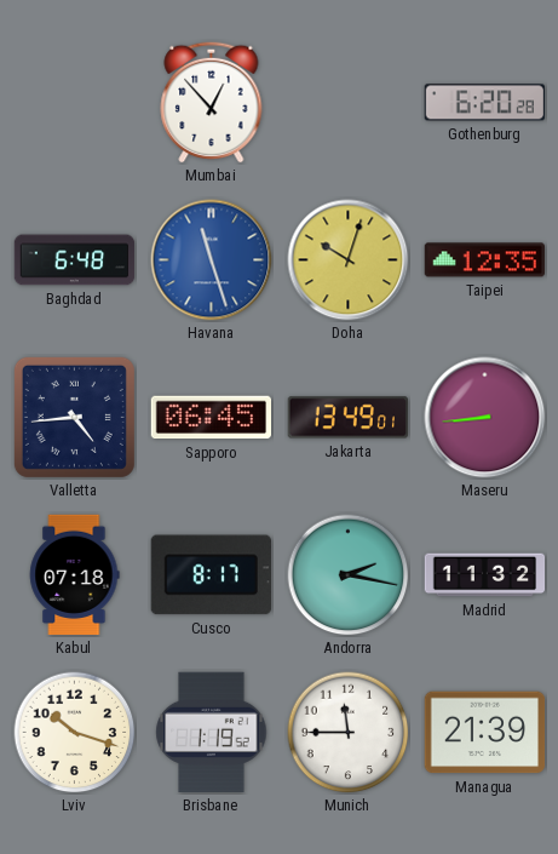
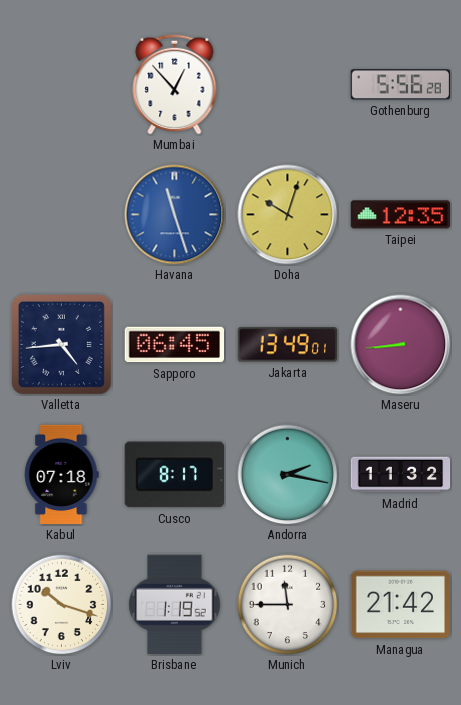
Gothenburg: 6:20 -> 5:56 (400, 85)
Baghdad: 6:48 -> none (75, 260)
Managua: 21:39 -> 21:42 (401, 605)
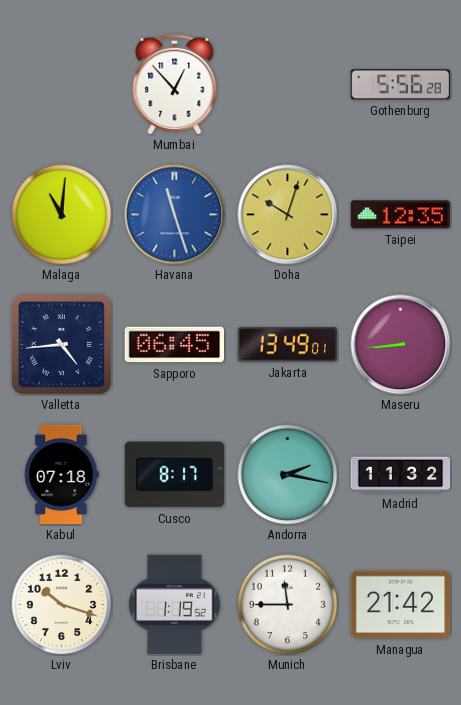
Malaga: none -> 11:01 (62, 215)
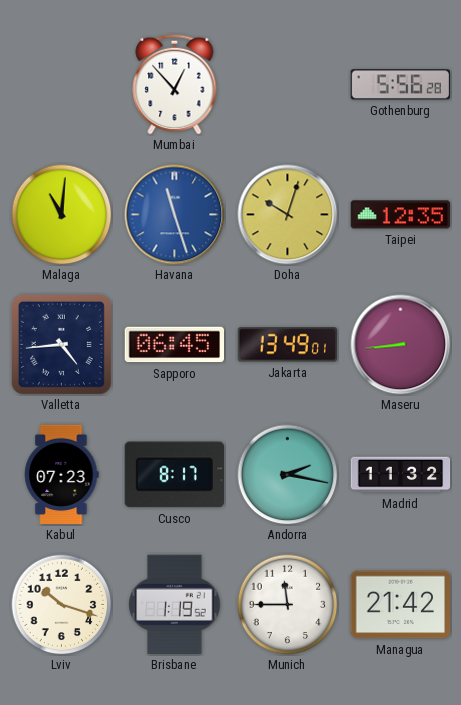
Kabul: 07:18 -> 07:23 (61, 475)
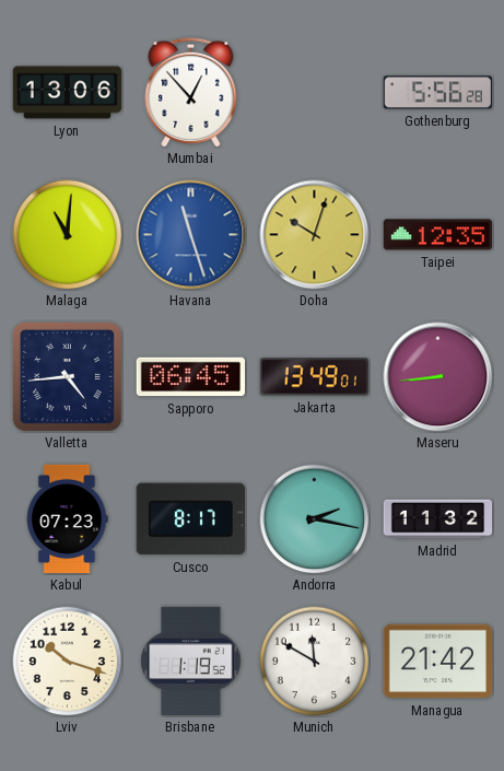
Lyon: none -> 13:06 (68, 93)
Munich: 11:45 -> 11:50 (315, 662)
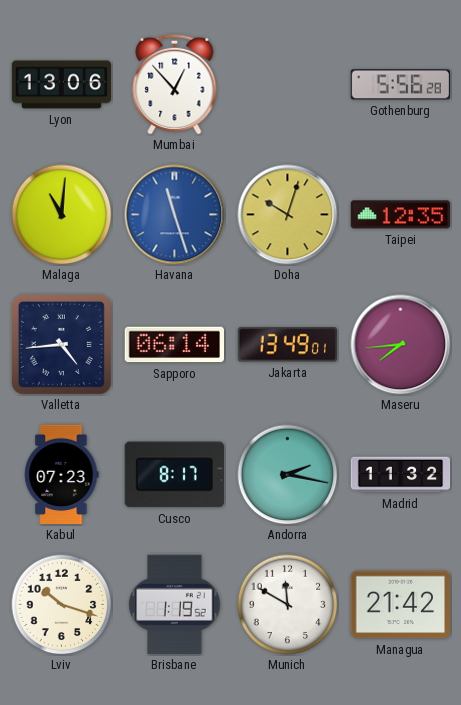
Sapporo: 06:45 -> 06:14 (174, 345)
Maseru: 8:44 -> 7:44 (401, 345)
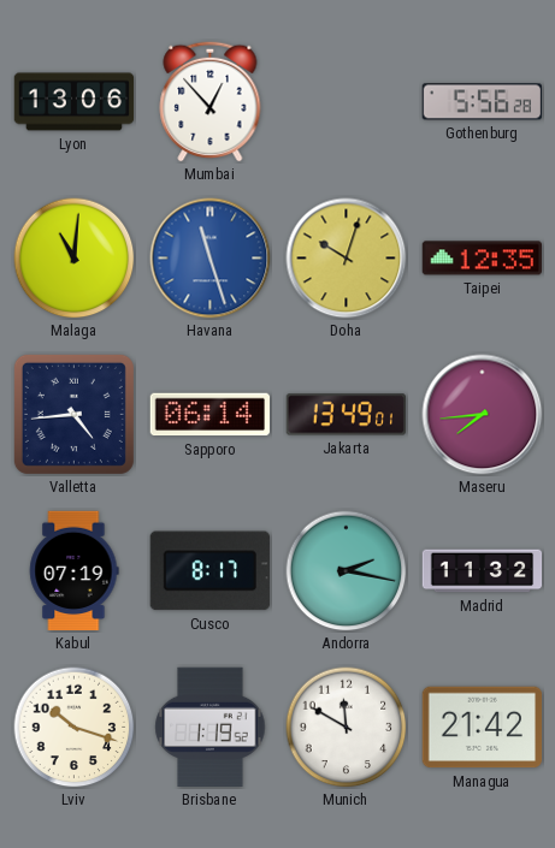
Kabul: 07:23 -> 07:19 (73, 571)
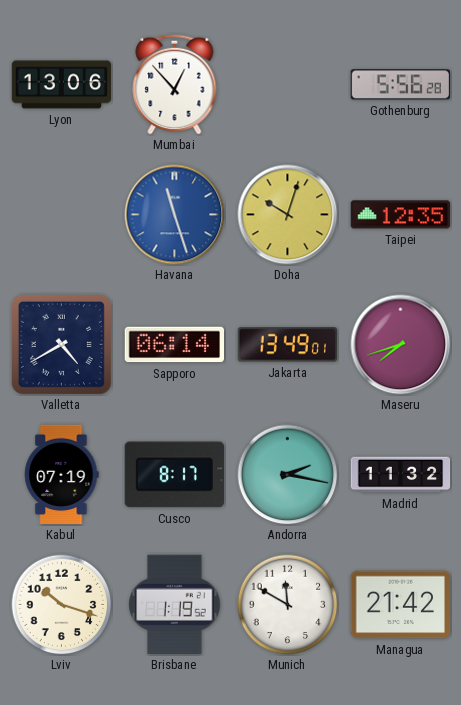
Malaga: 11:01 -> none (75, 259)
Valletta: 4:44 -> 4:40 (61, 344)
Maseru: 7:44 -> 7:42 (401, 345)
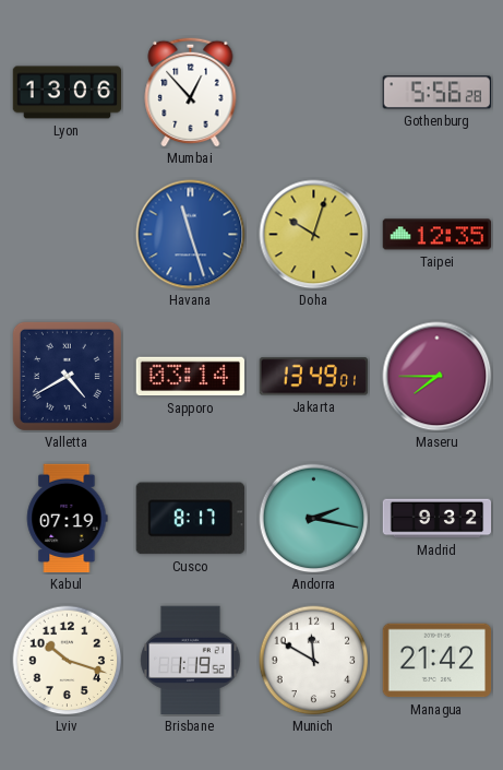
Sapporo: 06:14 -> 03:14 (190, 377)
Maseru: 7:42 -> 7:45 (438, 377)
Madrid: 11:32 -> 9:32 (438, 519)
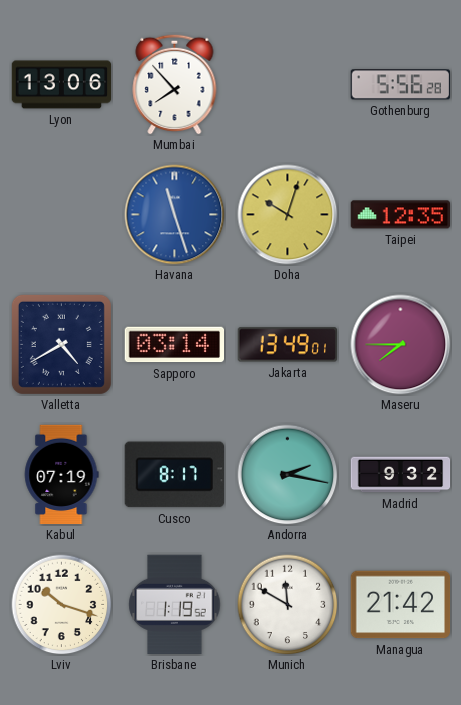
Mumbai: 12:53 -> 7:53 (175, 84)
